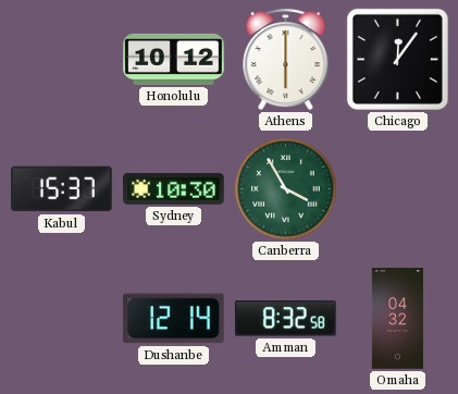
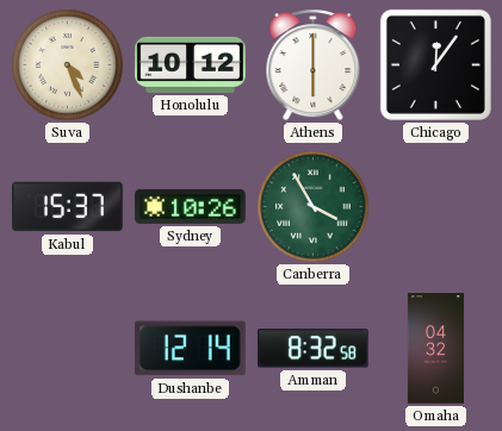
Suva: none -> 4:26 (68, 65)
Sydney: 10:30 -> 10:26 (191, 206)
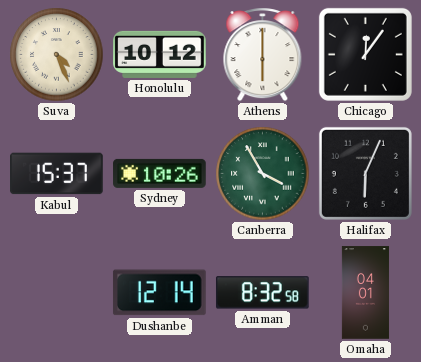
Halifax: none -> 6:04 (365, 173)
Omaha: 04:32 -> 04:01 (365, 293)
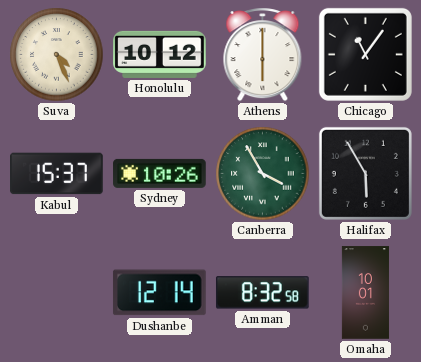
Chicago: 12:06 -> 11:06 (365, 54)
Halifax: 6:04 -> 5:55 (365, 173)
Omaha: 04:01 -> 10:01 (365, 293)
